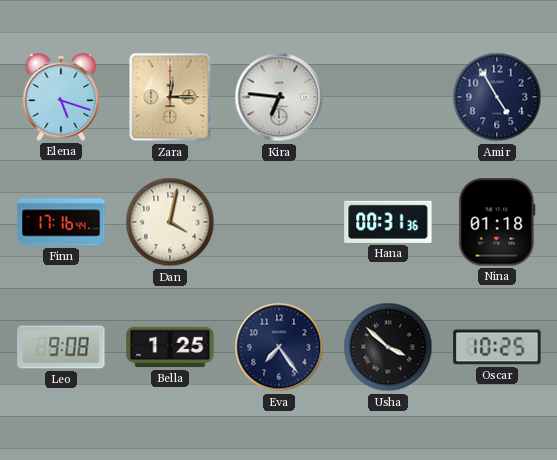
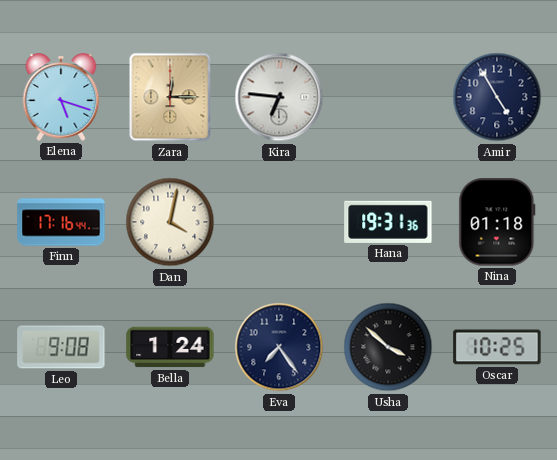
Hana: 00:31 -> 19:31 (388, 222)
Bella: 1:25 -> 1:24 (170, 347)
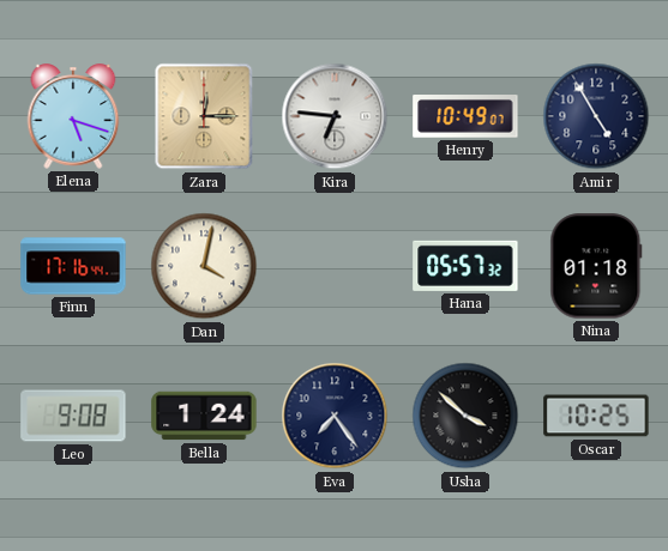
Henry: none -> 10:49 (465, 117)
Hana: 19:31 -> 05:57 (465, 266)
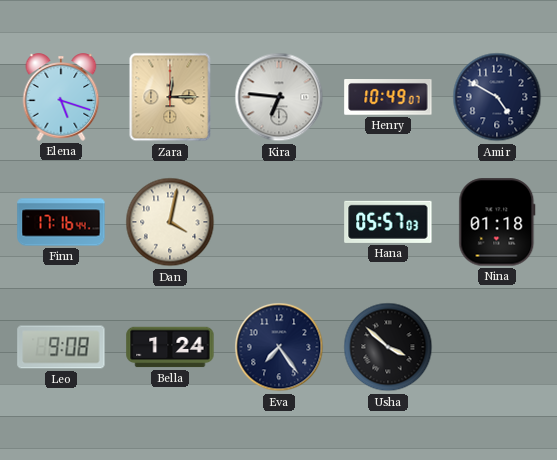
Amir: 4:55 -> 4:50 (497, 97)
Hana: 05:57:32 -> 05:57:03 (388, 222)
Oscar: 10:25 -> none (596, 416)
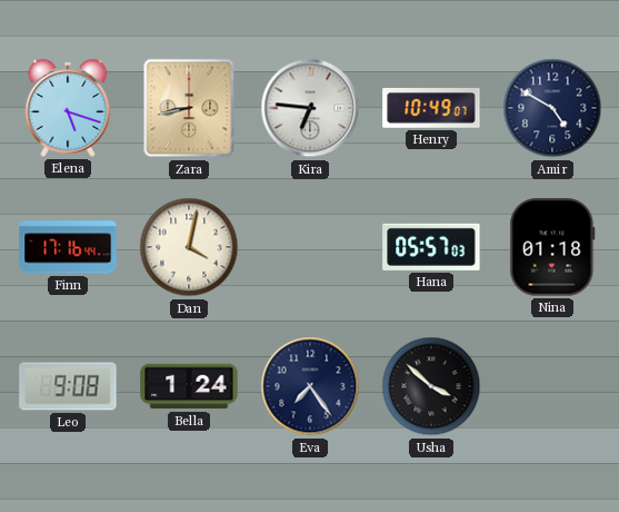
Zara: 12:15 -> 8:43 (189, 108)
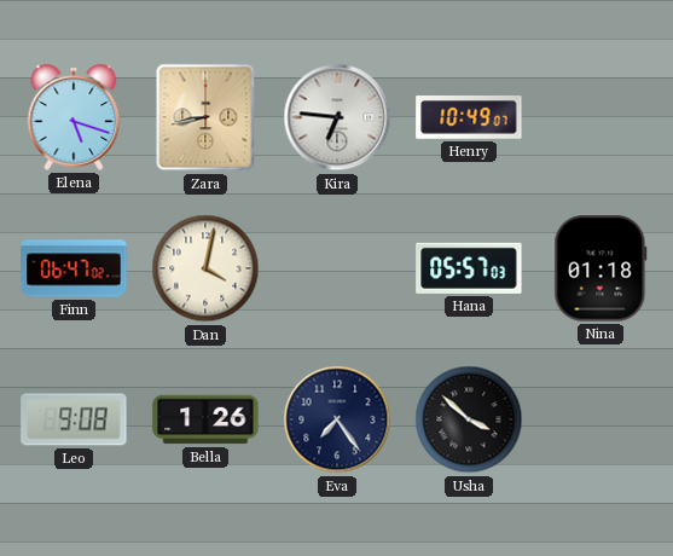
Amir: 4:50 -> none (552, 108)
Finn: 17:16 -> 06:47 (74, 268)
Bella: 1:24 -> 1:26 (205, 419)
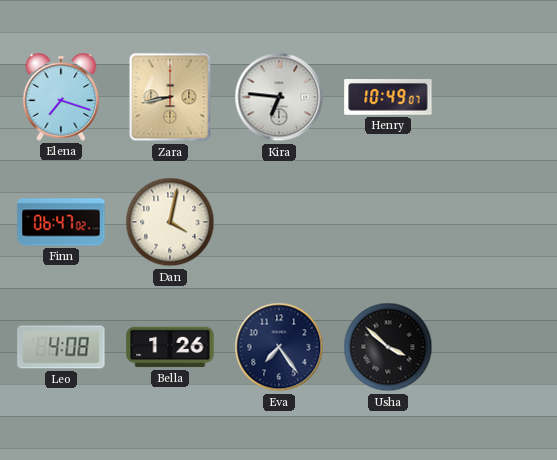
Elena: 5:18 -> 7:18 (61, 97)
Hana: 05:57 -> none (469, 268)
Nina: 01:18 -> none (601, 268)
Leo: 9:08 -> 4:08 (61, 347)
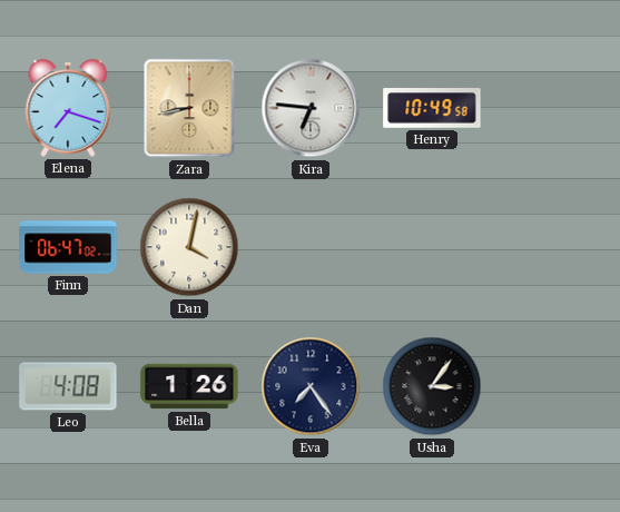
Henry: 10:49:07 -> 10:49:58 (432, 109)
Usha: 3:52 -> 3:06 (432, 386)
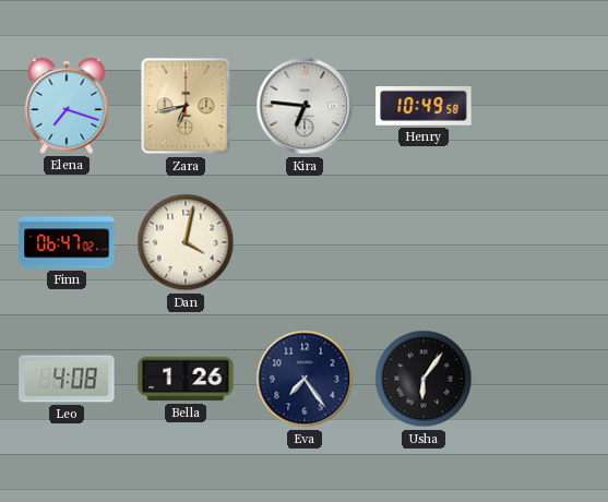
Zara: 8:43 -> 6:43 (186, 106)
Usha: 3:06 -> 6:06 (424, 379)
